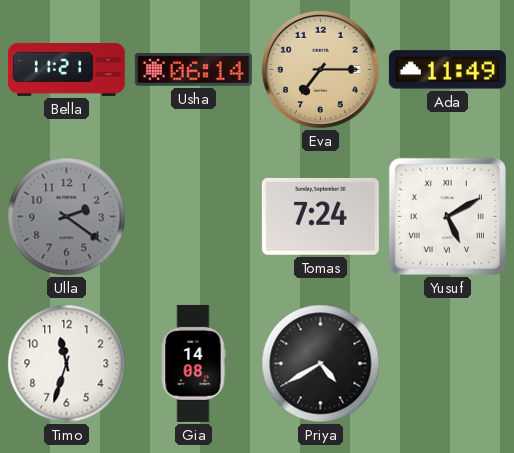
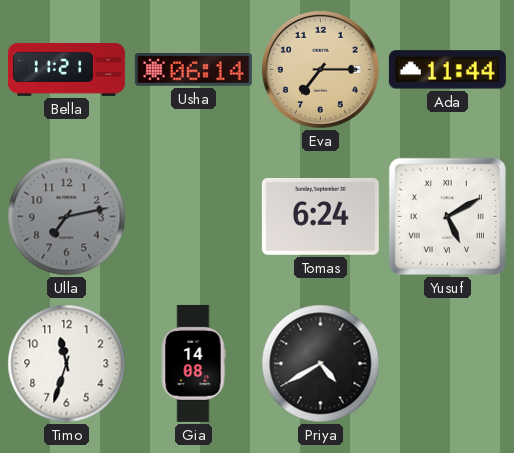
Ada: 11:49 -> 11:44 (447, 70)
Ulla: 2:21 -> 7:13 (67, 217)
Tomas: 7:24 -> 6:24 (320, 216)
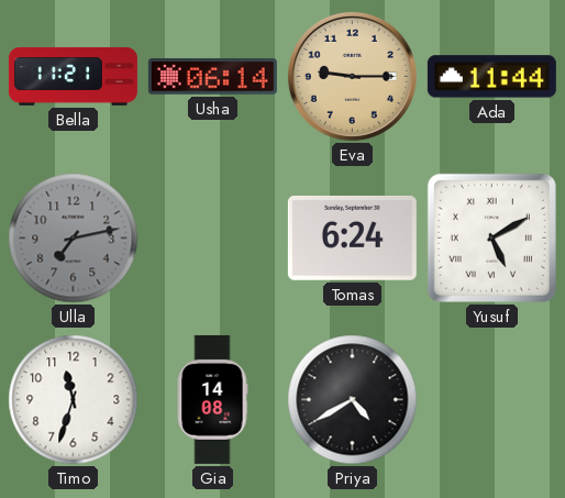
Eva: 7:15 -> 9:15 (352, 76)
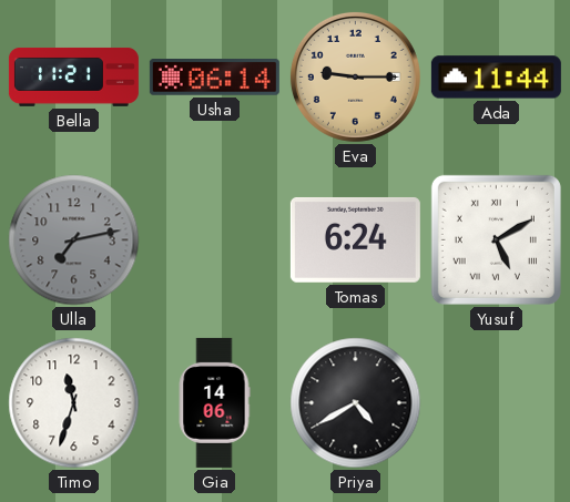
Gia: 14:08 -> 14:06 (214, 402)
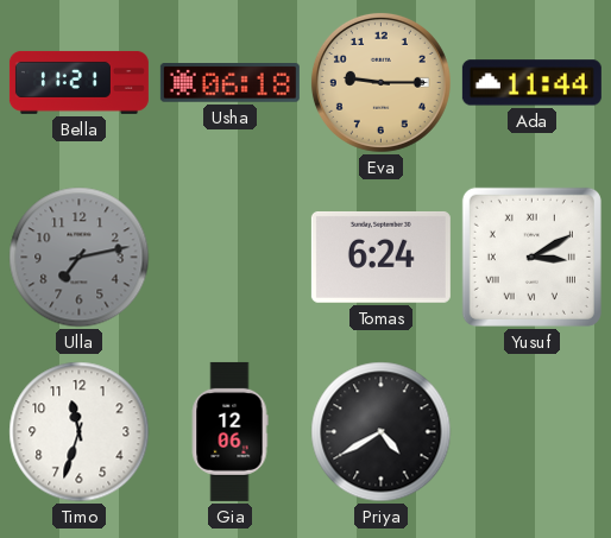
Usha: 06:14 -> 06:18 (229, 83)
Yusuf: 5:10 -> 3:10 (531, 257)
Gia: 14:06 -> 12:06 (229, 431)
